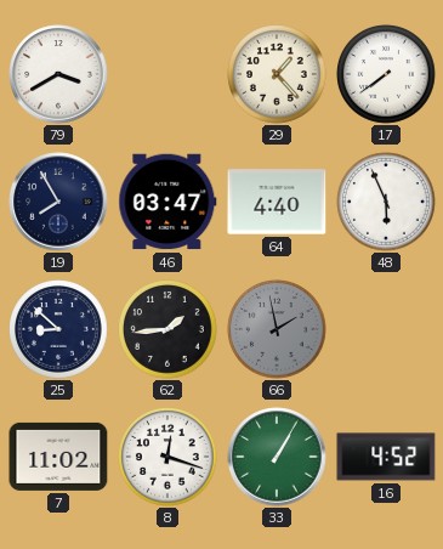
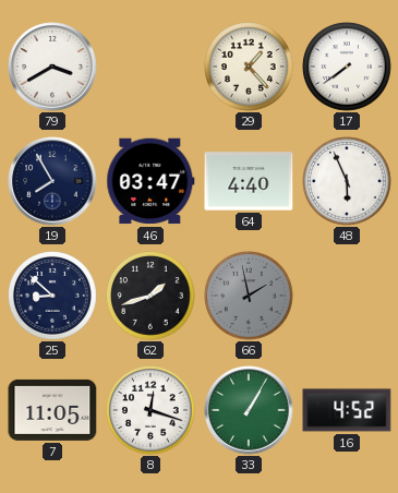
62: 1:44 -> 1:42 (150, 296)
7: 11:02 -> 11:05 (52, 410)
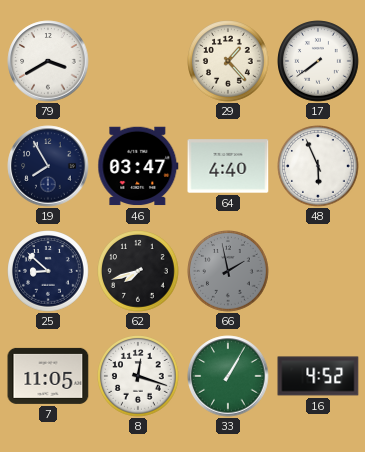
62: 1:42 -> 7:42 (138, 271)
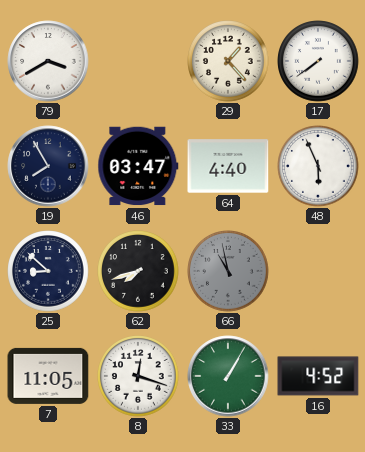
66: 1:58 -> 10:58 (228, 271)
